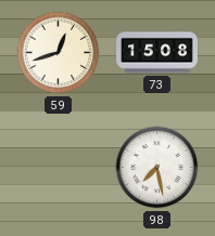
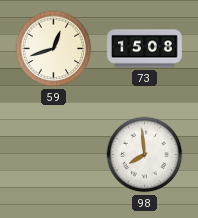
98: 7:28 -> 7:59 (145, 155)
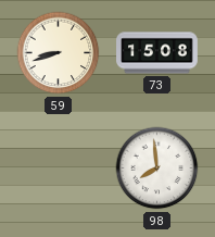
59: 12:42 -> 8:42 (59, 53)
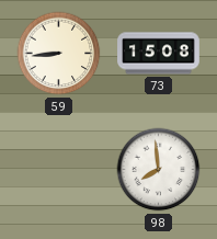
59: 8:42 -> 8:44 (59, 54)
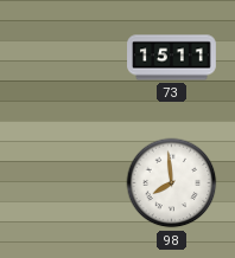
59: 8:44 -> none (59, 54)
73: 15:08 -> 15:11 (172, 58)
